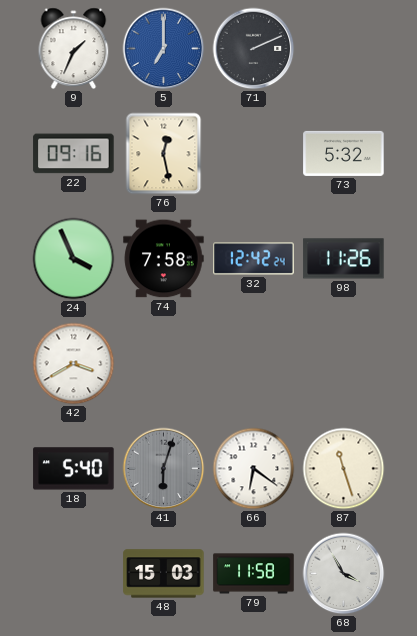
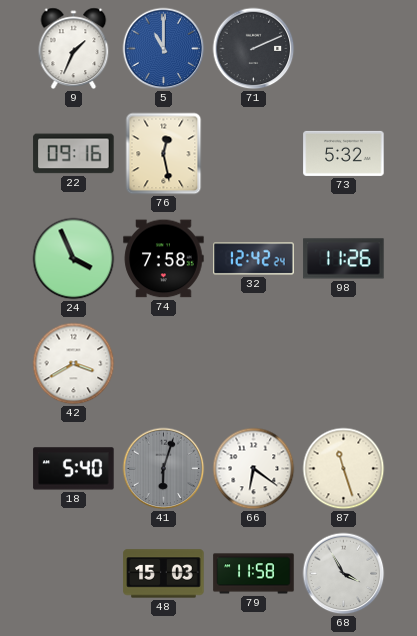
5: 7:00 -> 11:00 (164, 49)
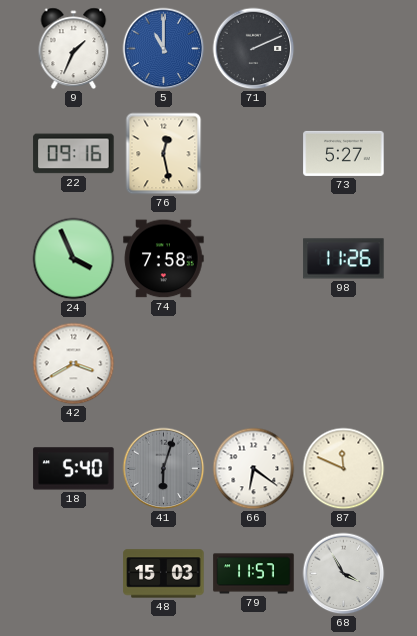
73: 5:32 -> 5:27 (344, 153)
32: 12:42 -> none (254, 259)
87: 11:27 -> 11:49 (344, 469)
79: 11:58 -> 11:57 (254, 574)
